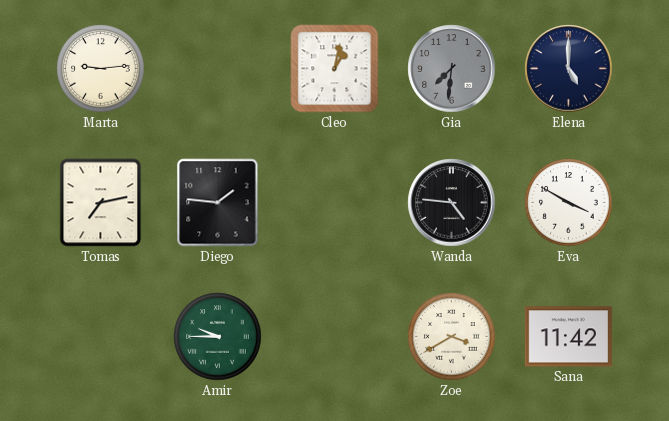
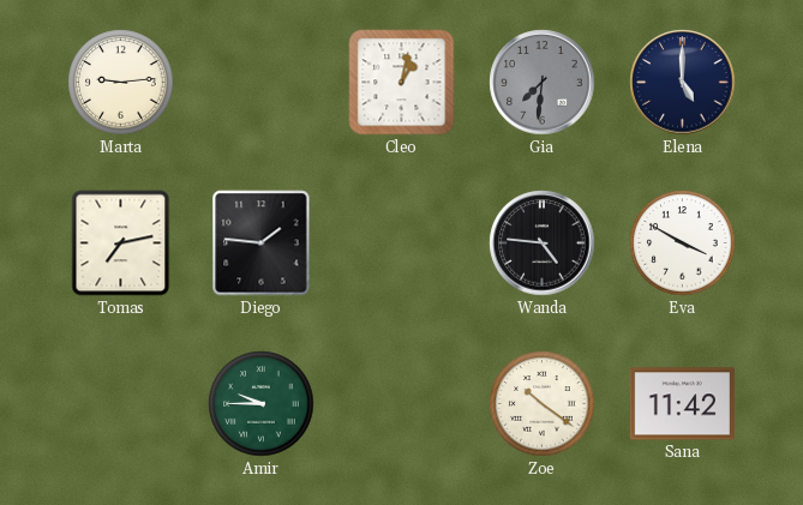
Zoe: 3:40 -> 10:21 (543, 404)
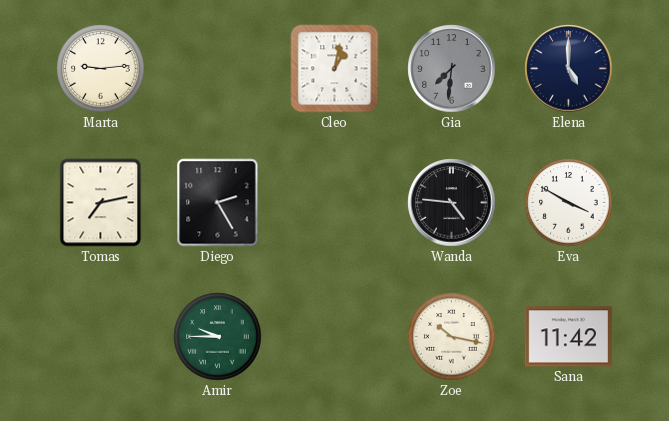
Diego: 1:46 -> 2:25 (218, 203)
Zoe: 10:21 -> 10:17 (452, 337)
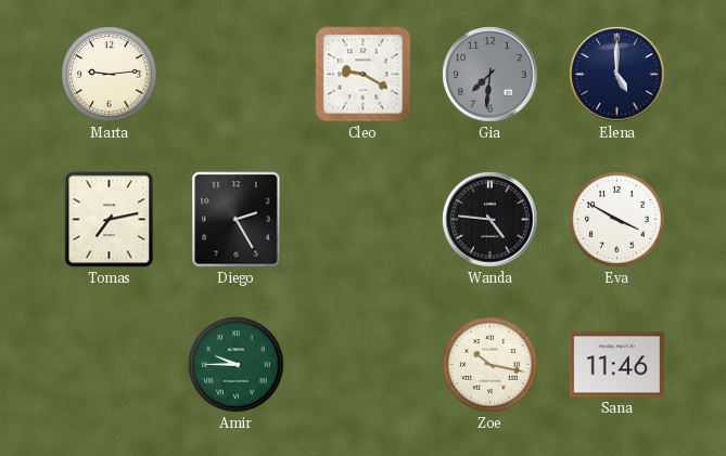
Cleo: 1:02 -> 9:20 (364, 75)
Sana: 11:42 -> 11:46 (616, 365)
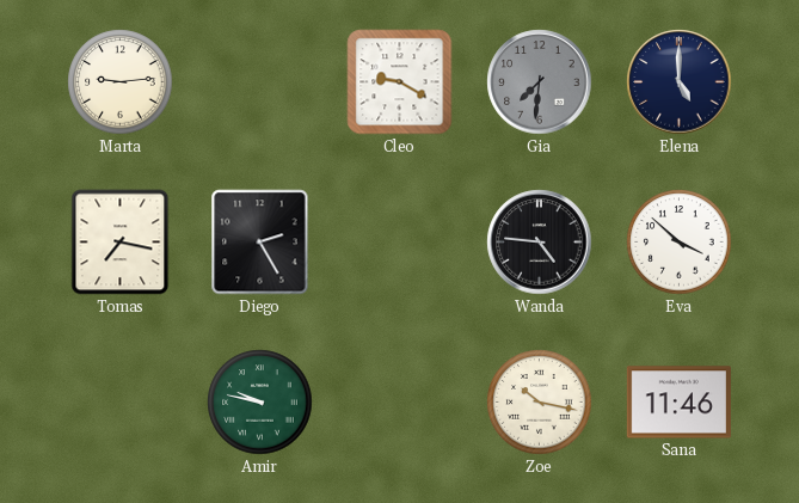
Tomas: 7:13 -> 7:17 (121, 243)
Eva: 3:50 -> 3:52 (680, 243)
Amir: 9:45 -> 9:47 (260, 403)
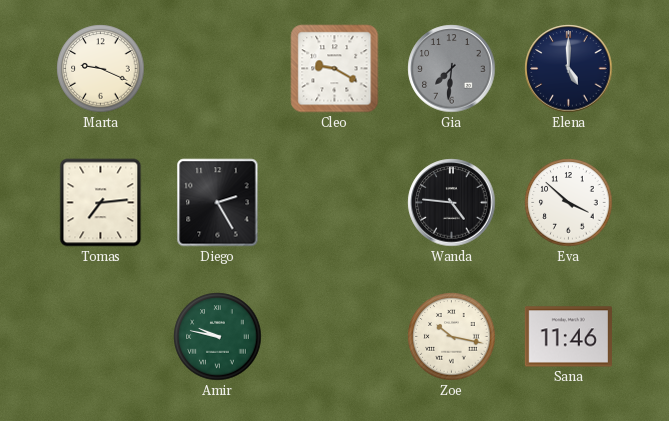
Marta: 9:14 -> 9:19 (101, 69)
Tomas: 7:17 -> 7:14 (101, 203)
